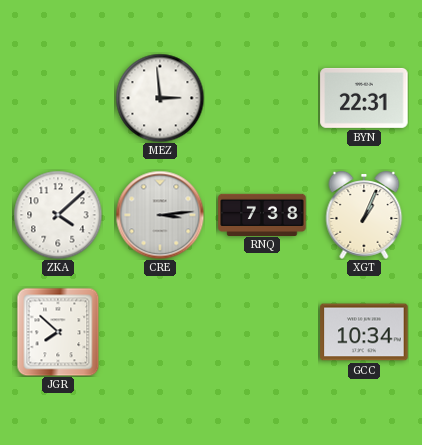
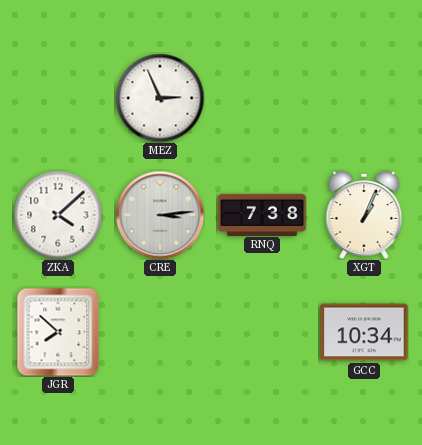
MEZ: 2:59 -> 2:56 (160, 98)
BYN: 22:31 -> none (364, 98)
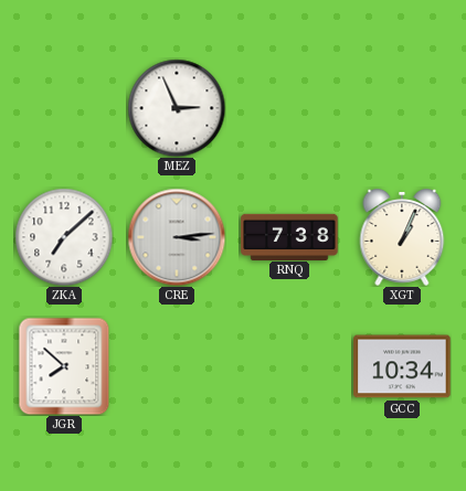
ZKA: 4:08 -> 7:08 (64, 237)
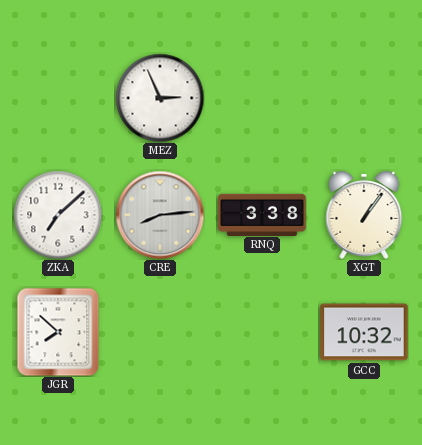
CRE: 3:14 -> 8:14 (160, 215)
RNQ: 7:38 -> 3:38 (262, 214)
XGT: 1:04 -> 1:06 (364, 215)
GCC: 10:34 -> 10:32 (364, 332)
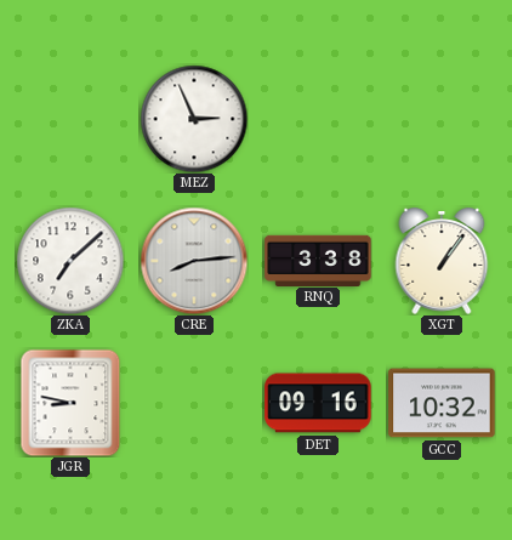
JGR: 7:52 -> 8:47 (70, 403)
DET: none -> 09:16 (318, 403)
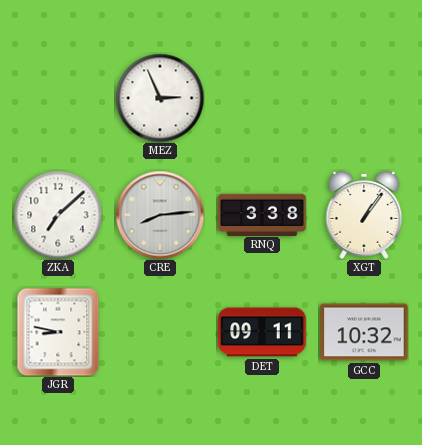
DET: 09:16 -> 09:11 (262, 332)
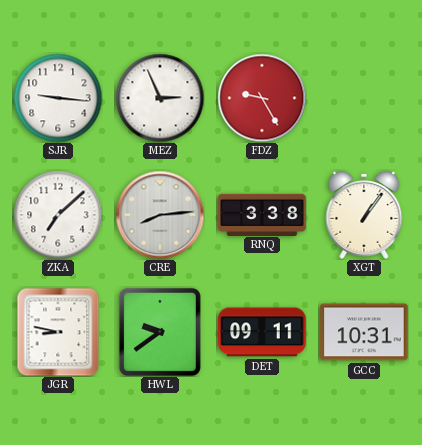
SJR: none -> 9:16 (58, 98)
FDZ: none -> 9:25 (262, 98)
HWL: none -> 9:39 (160, 332)
GCC: 10:32 -> 10:31 (364, 332)
